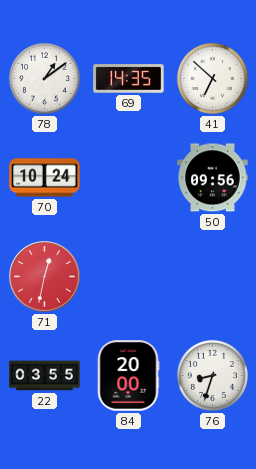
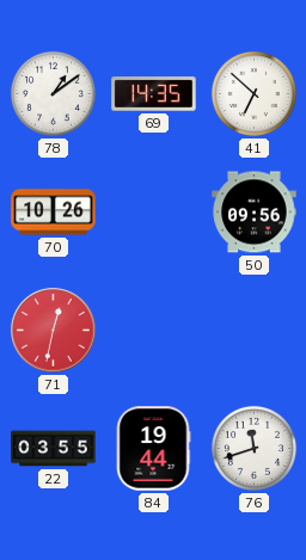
70: 10:24 -> 10:26 (54, 213)
84: 20:00 -> 19:44 (153, 449)
76: 8:33 -> 11:42 (253, 448)
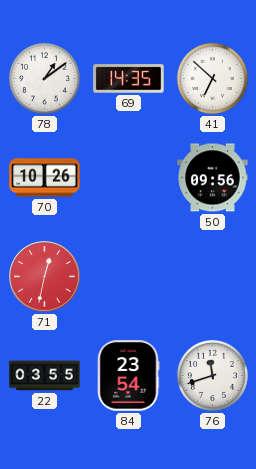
84: 19:44 -> 23:54 (128, 376)
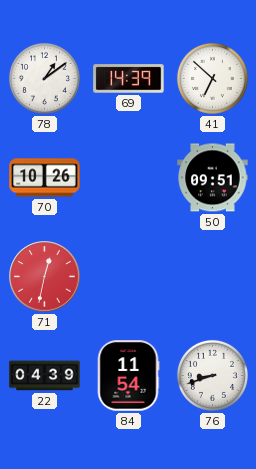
69: 14:35 -> 14:39 (129, 79)
50: 09:56 -> 09:51 (213, 178)
22: 03:55 -> 04:39 (45, 376)
84: 23:54 -> 11:54 (128, 376)
76: 11:42 -> 8:42 (212, 375)
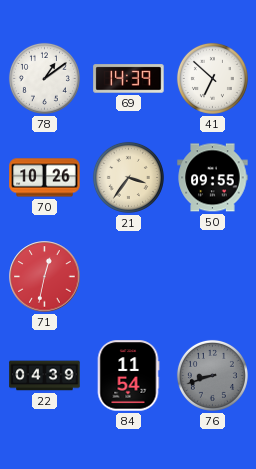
21: none -> 3:36 (128, 177)
50: 09:51 -> 09:55 (213, 178)
76 dial: white -> grey (212, 375)
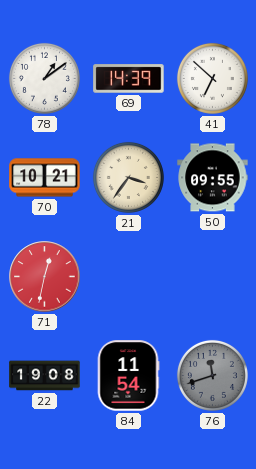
70: 10:26 -> 10:21 (45, 178)
22: 04:39 -> 19:08 (45, 376)
76: 8:42 -> 11:42 (212, 375)
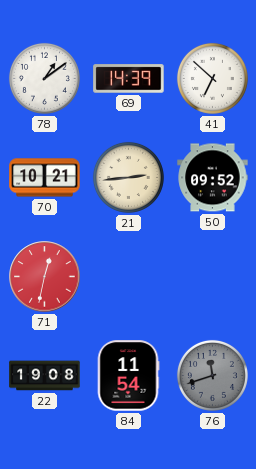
21: 3:36 -> 2:44 (128, 177)
50: 09:55 -> 09:52 (213, 178)
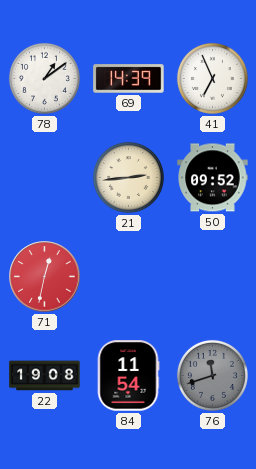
41: 6:52 -> 6:56 (212, 78)
70: 10:21 -> none (45, 178)
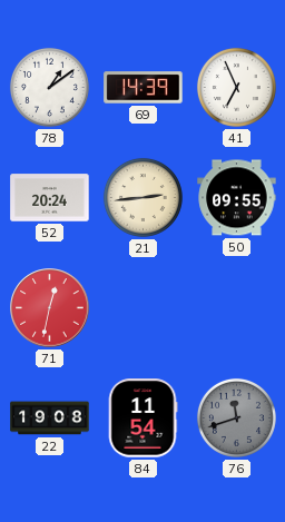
52: none -> 20:24 (50, 198)
50: 09:52 -> 09:55 (237, 198)
